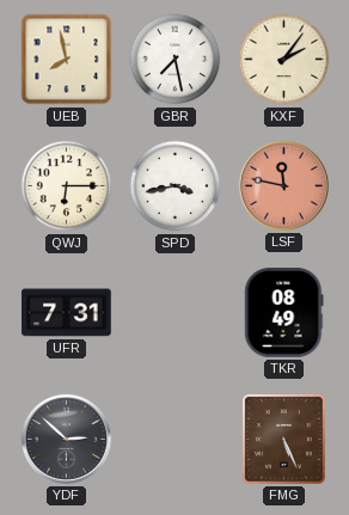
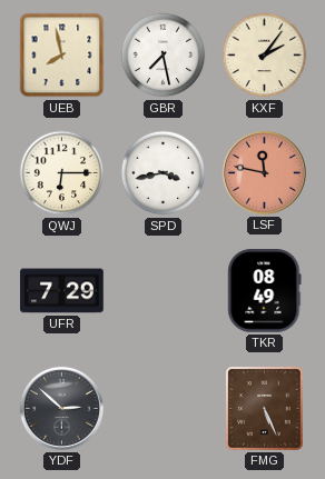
UFR: 7:31 -> 7:29 (62, 291)
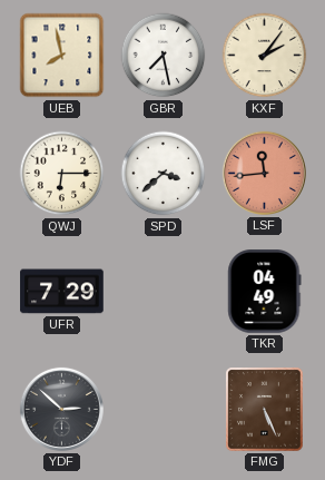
SPD: 3:43 -> 3:38 (164, 174)
LSF: 11:47 -> 11:44 (264, 173)
TKR: 08:49 -> 04:49 (265, 292)
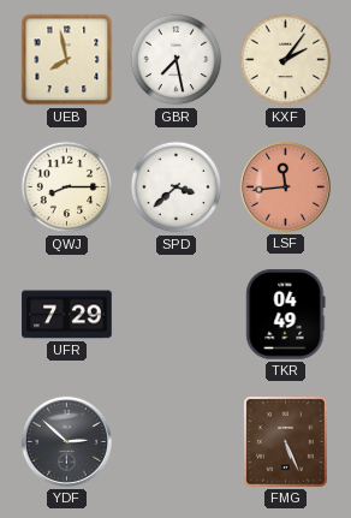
QWJ: 6:15 -> 8:15 (67, 187)
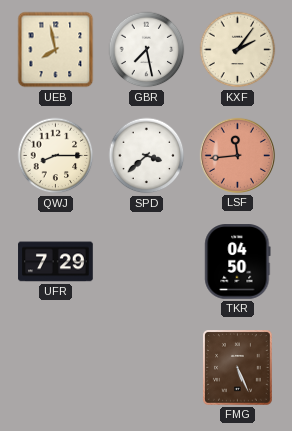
TKR: 04:49 -> 04:50 (238, 262)
YDF: 2:52 -> none (66, 441)
